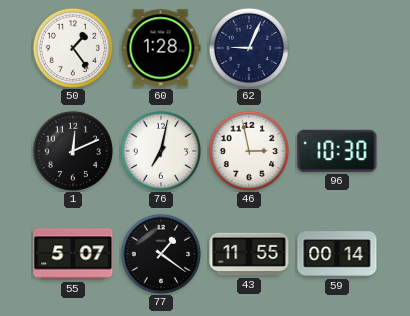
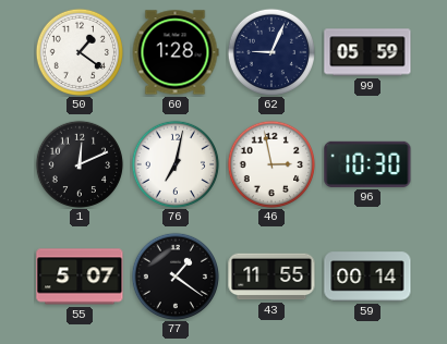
50: 1:24 -> 1:21 (78, 51)
99: none -> 05:59 (367, 52)
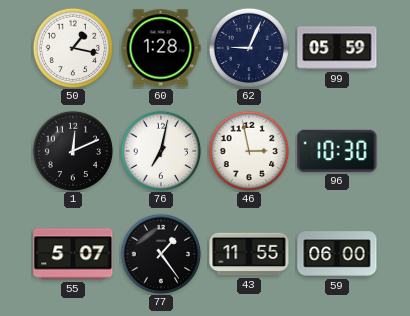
50: 1:21 -> 1:17 (72, 47)
77: 1:21 -> 1:24 (160, 253)
59: 00:14 -> 06:00 (337, 254)
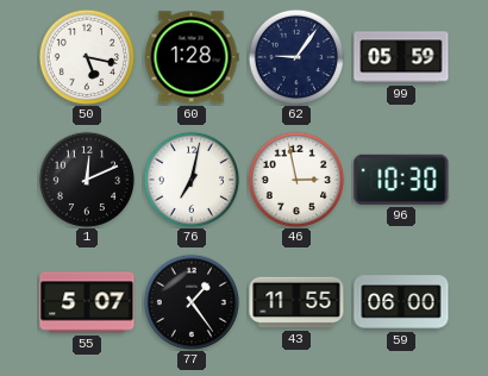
50: 1:17 -> 5:17 (86, 56)
62: 9:04 -> 9:06 (295, 56)
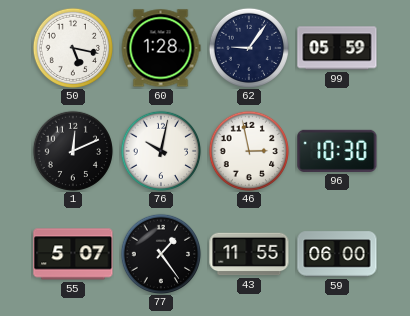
76: 7:02 -> 10:02 (160, 150)
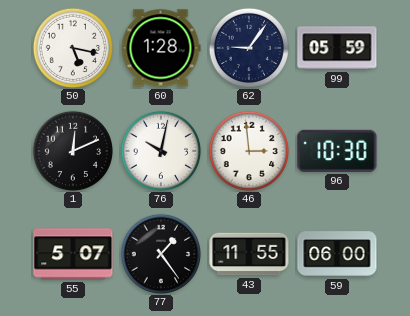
46: 2:58 -> 2:59 (248, 150)
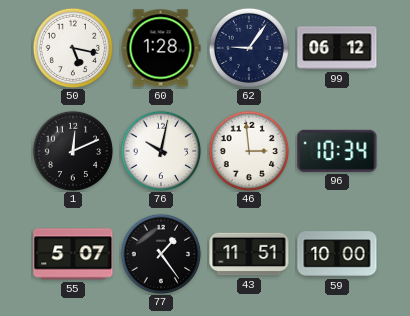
99: 05:59 -> 06:12 (337, 48)
96: 10:30 -> 10:34 (337, 151)
43: 11:55 -> 11:51 (249, 254)
59: 06:00 -> 10:00 (337, 254)
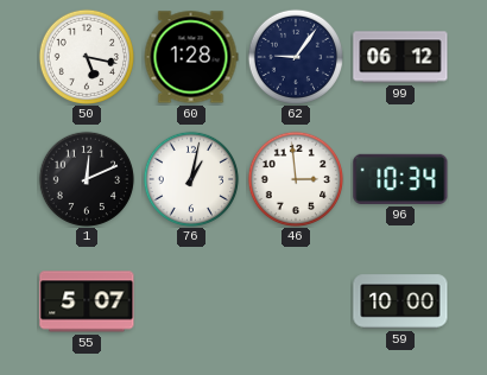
76: 10:02 -> 1:02 (190, 178)
77: 1:24 -> none (160, 253)
43: 11:51 -> none (249, 254)
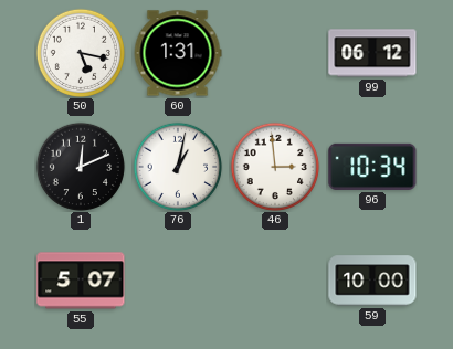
60: 1:28 -> 1:31 (178, 53)
62: 9:06 -> none (295, 56)
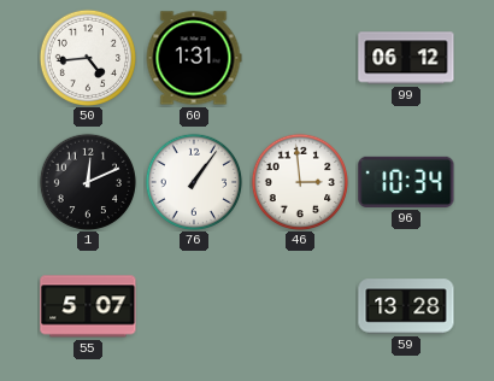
50: 5:17 -> 4:44 (87, 57)
76: 1:02 -> 1:06 (193, 181)
59: 10:00 -> 13:28 (406, 306)
